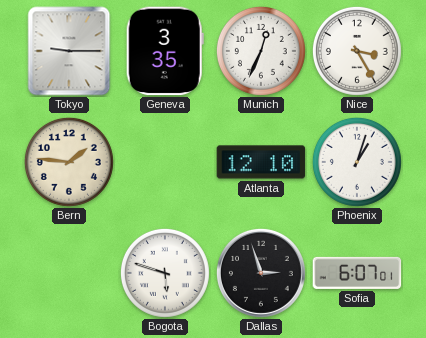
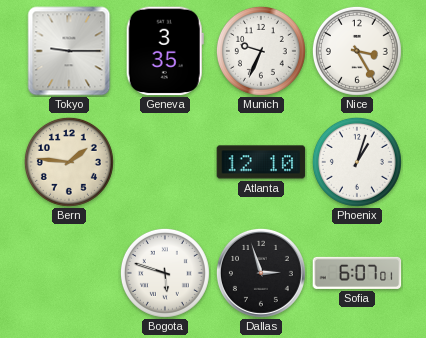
Munich: 12:34 -> 9:34 (261, 51)
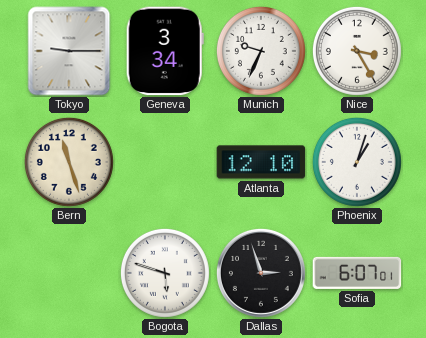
Geneva: 3:35 -> 3:34 (165, 51)
Bern: 1:46 -> 11:27 (69, 162)
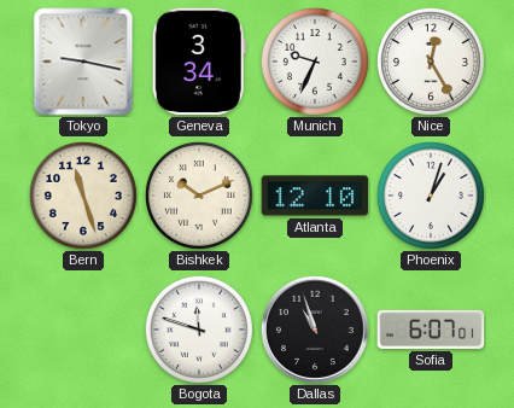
Tokyo: 9:15 -> 9:17 (83, 62)
Nice: 3:25 -> 12:25 (431, 62)
Bishkek: none -> 10:11 (199, 196)
Bogota: 5:48 -> 11:48 (199, 330)
Dallas: 2:57 -> 10:57 (315, 330)
